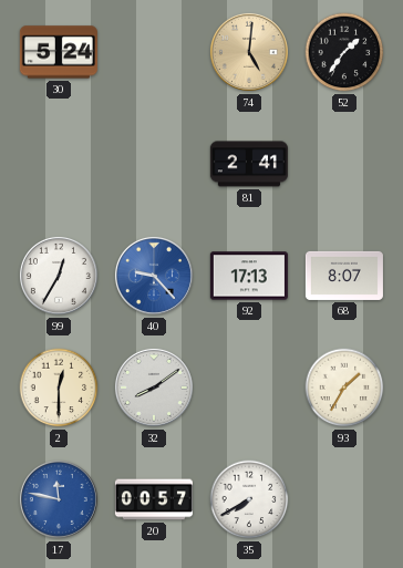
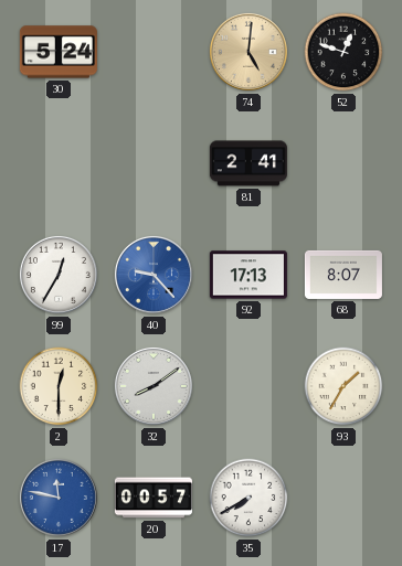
52: 1:36 -> 12:48 (343, 52)
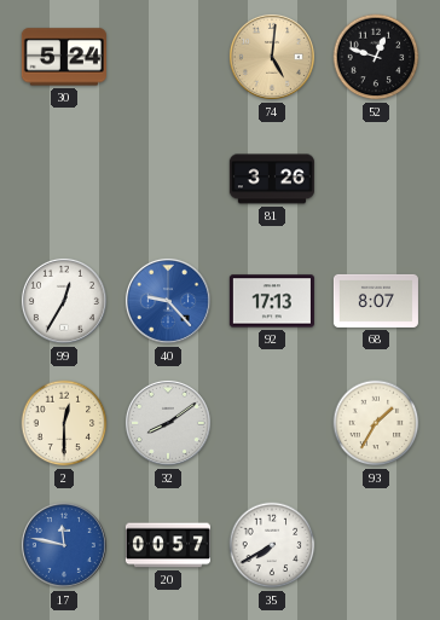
81: 2:41 -> 3:26 (272, 179)
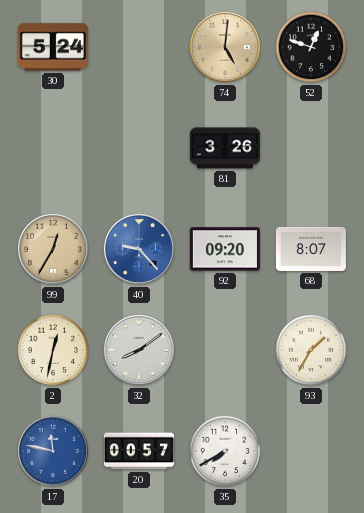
99 dial: white -> champagne (53, 249)
92: 17:13 -> 09:20 (225, 249)
2: 12:30 -> 12:32 (53, 350)
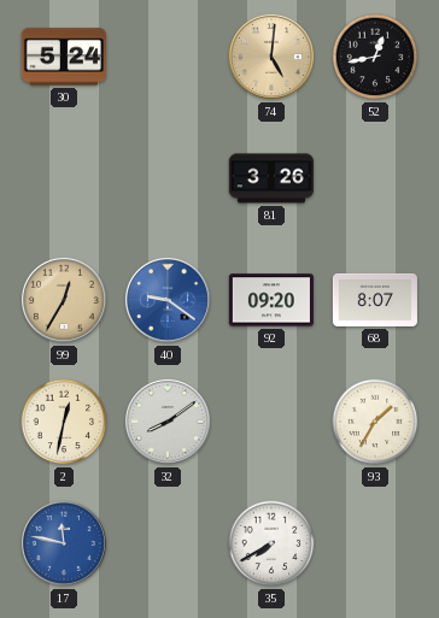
52: 12:48 -> 12:43 (375, 57)
40: 9:23 -> 9:21 (168, 300)
20: 00:57 -> none (139, 451)
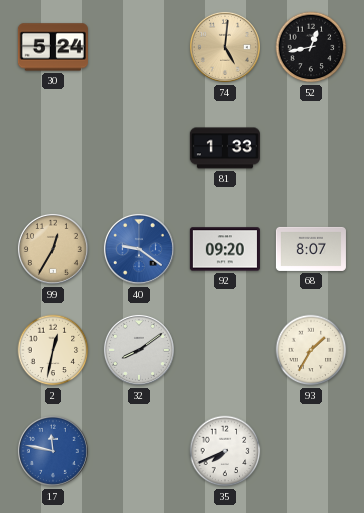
81: 3:26 -> 1:33 (225, 148)
35: 7:40 -> 7:41 (225, 451)
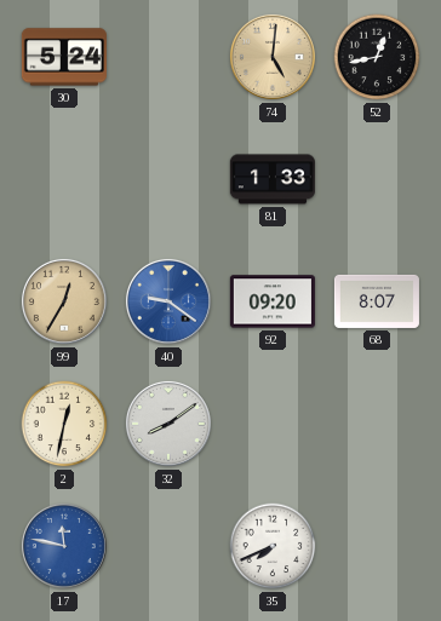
93: 1:35 -> none (311, 350)
